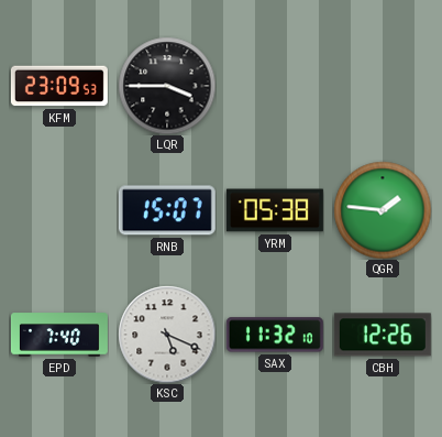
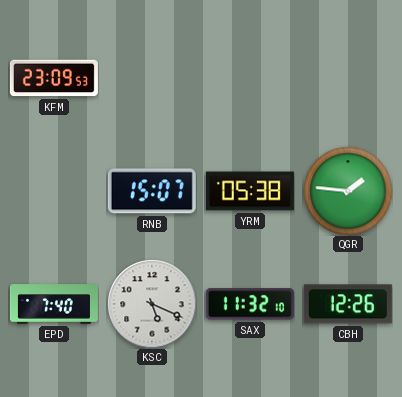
LQR: 3:45 -> none (167, 86)
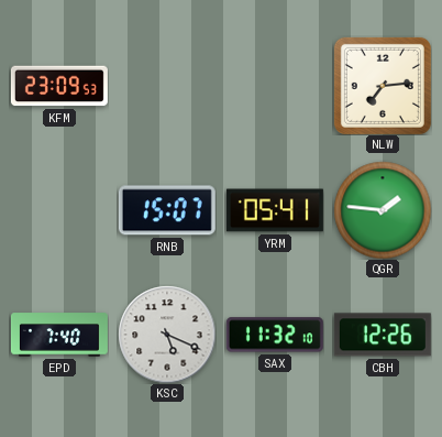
NLW: none -> 7:14 (383, 86)
YRM: 05:38 -> 05:41 (275, 210)
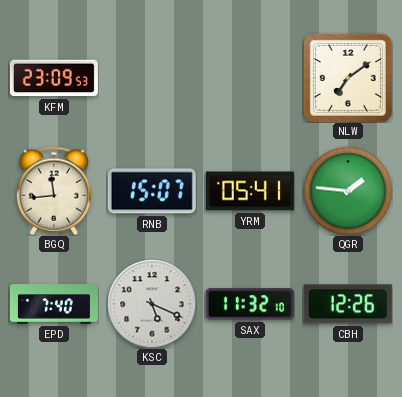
NLW: 7:14 -> 7:09 (348, 78)
BGQ: none -> 11:44 (54, 191)
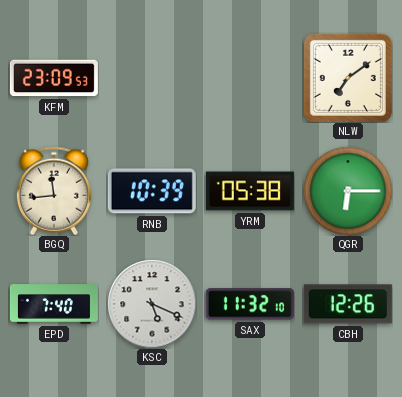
RNB: 15:07 -> 10:39 (152, 191)
YRM: 05:41 -> 05:38 (250, 191)
QGR: 1:46 -> 6:15 (348, 191)
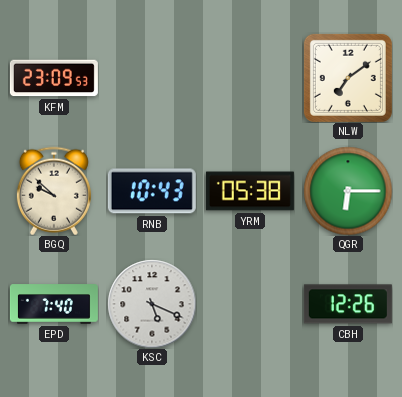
BGQ: 11:44 -> 9:52 (54, 191)
RNB: 10:39 -> 10:43 (152, 191)
SAX: 11:32 -> none (250, 304)
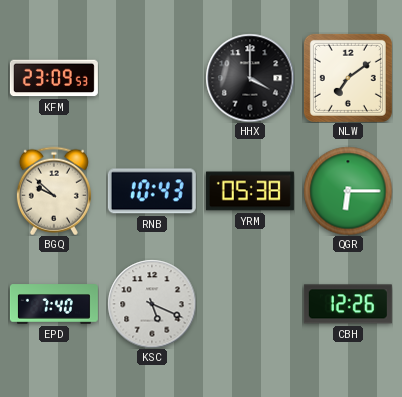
HHX: none -> 4:00 (250, 78)
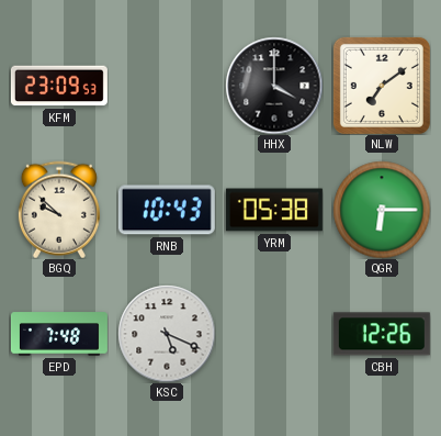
EPD: 7:40 -> 7:48 (59, 334)
